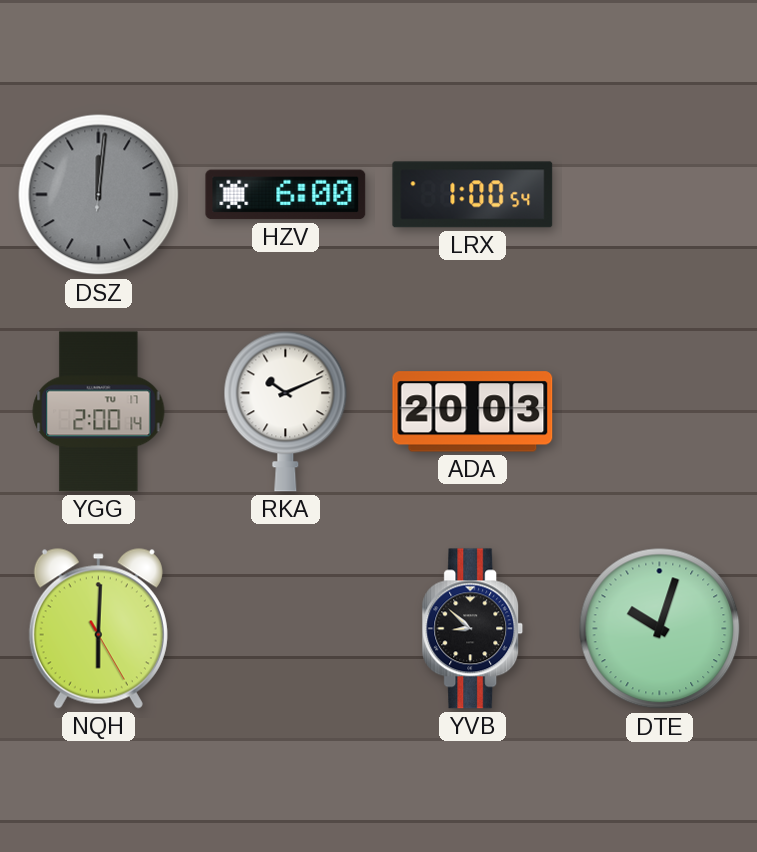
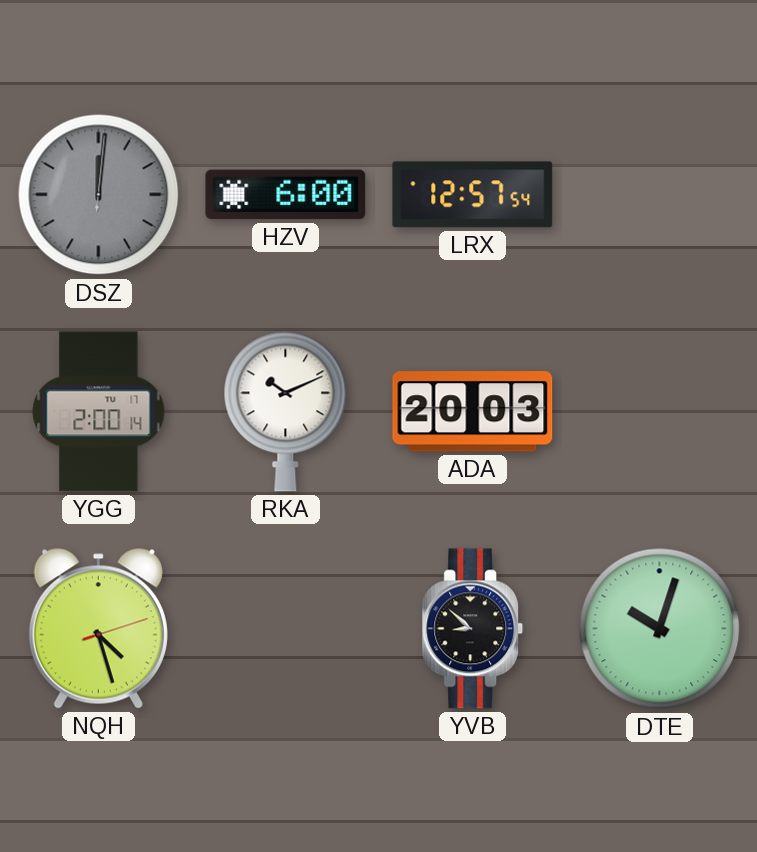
LRX: 1:00 -> 12:57 (473, 195)
NQH: 6:00 -> 4:27 (98, 629)
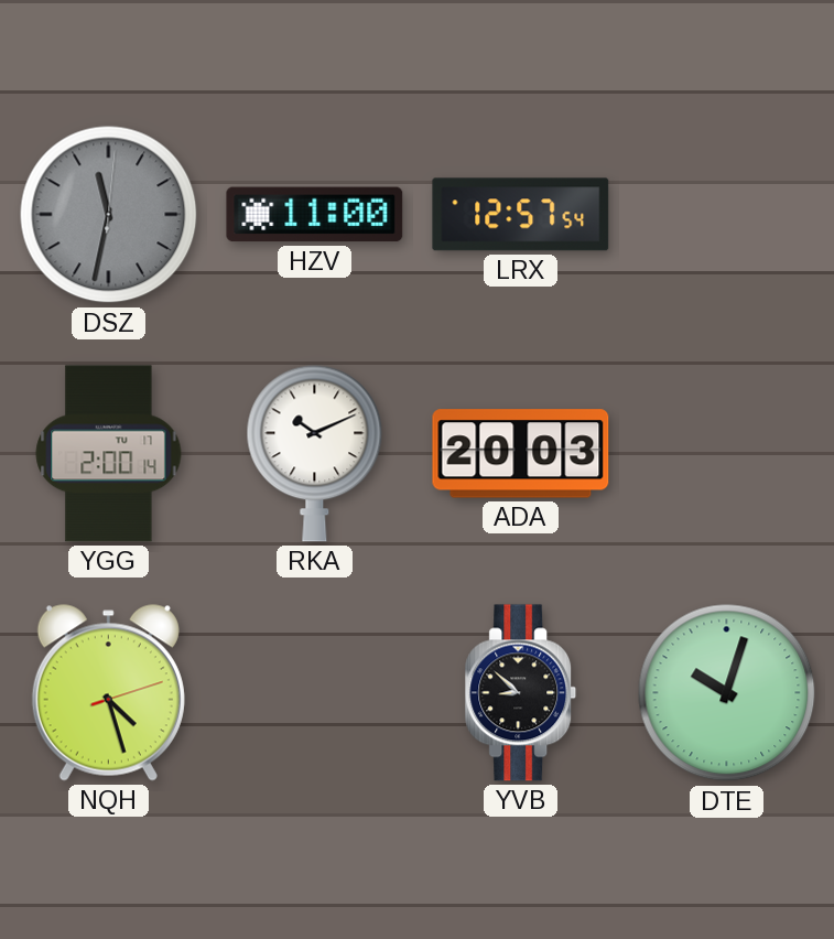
DSZ: 12:01 -> 11:32 (109, 215)
HZV: 6:00 -> 11:00 (315, 215)
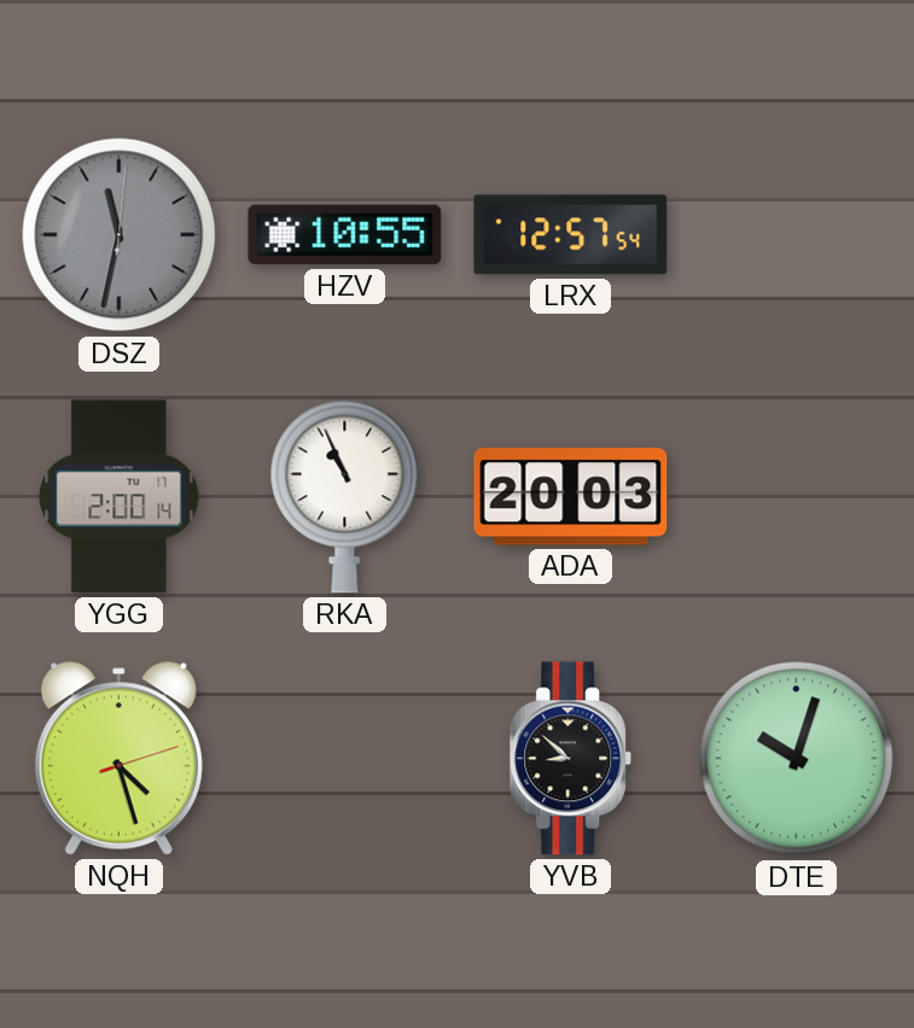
HZV: 11:00 -> 10:55 (345, 235)
RKA: 10:11 -> 10:56 (345, 496)
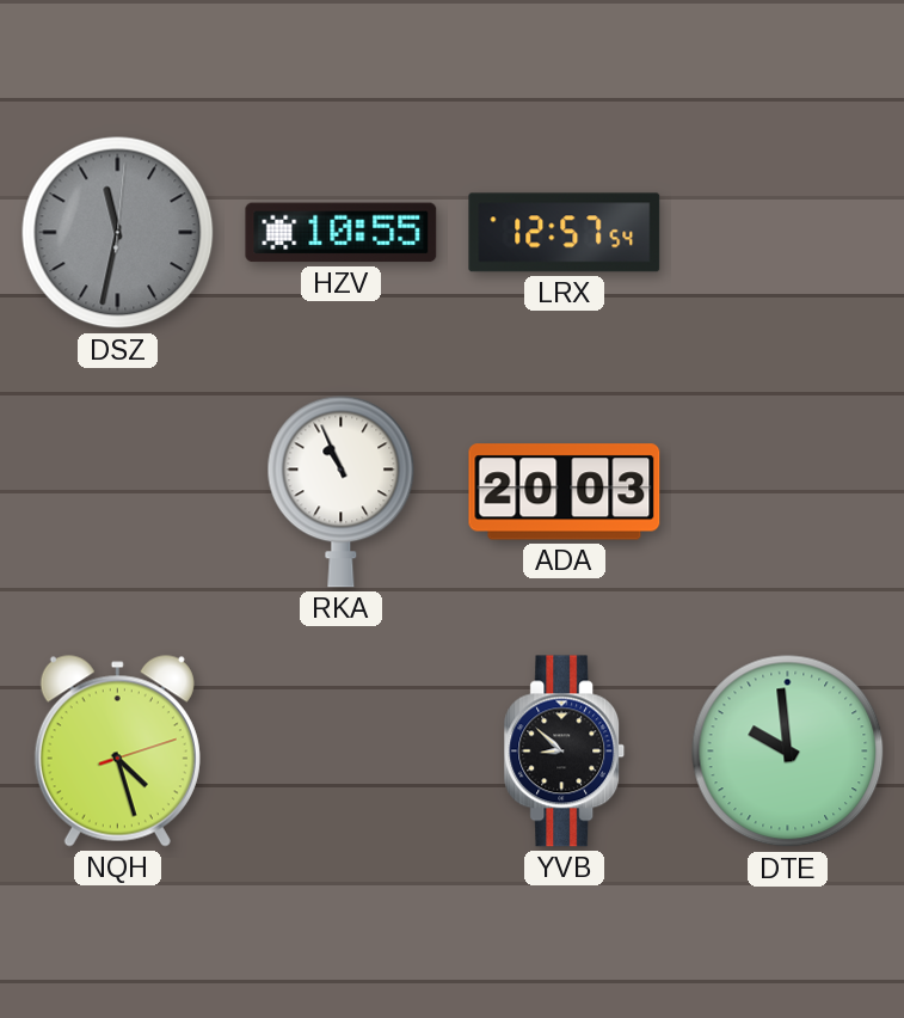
YGG: 2:00 -> none (120, 497)
DTE: 10:03 -> 9:59 (788, 752)
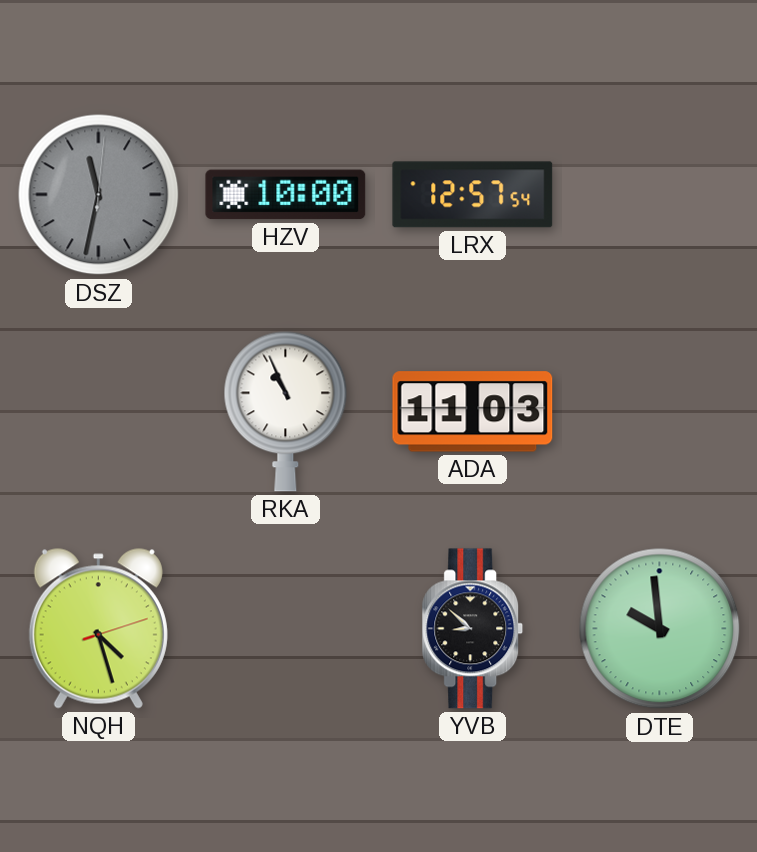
HZV: 10:55 -> 10:00 (286, 195)
ADA: 20:03 -> 11:03 (473, 412)
